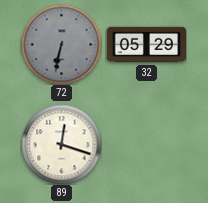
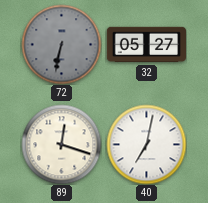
32: 05:29 -> 05:27 (146, 45)
40: none -> 7:02 (146, 144)
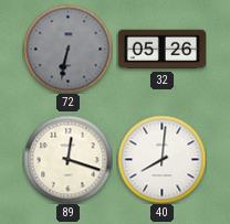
32: 05:27 -> 05:26 (161, 50)
40: 7:02 -> 8:01 (161, 159)
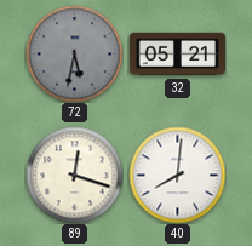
72: 6:32 -> 5:32 (74, 53)
32: 05:26 -> 05:21 (177, 55)
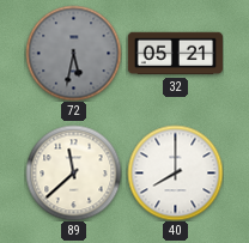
89: 12:18 -> 11:38 (73, 172)
40: 8:01 -> 8:00 (175, 172)
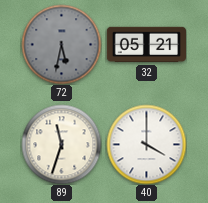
89: 11:38 -> 11:33 (61, 144)
40: 8:00 -> 4:00 (146, 144)
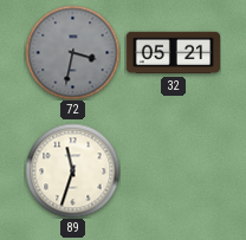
72: 5:32 -> 3:32 (72, 52)
40: 4:00 -> none (146, 144)
